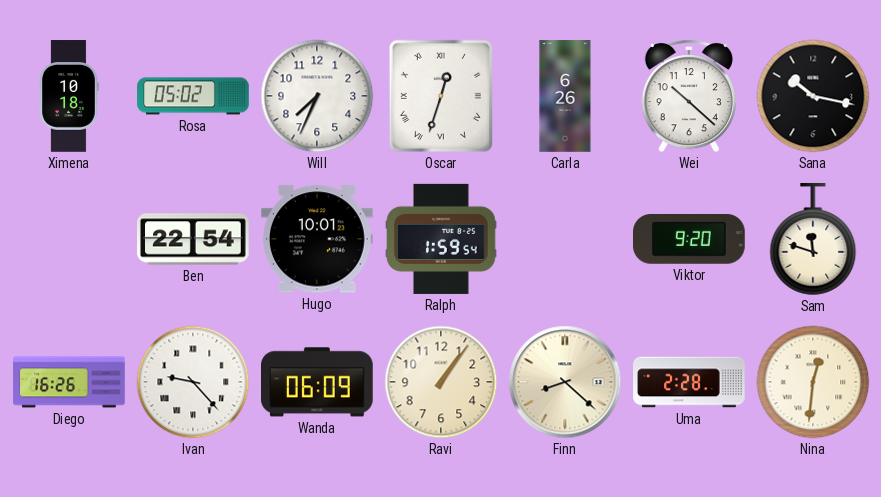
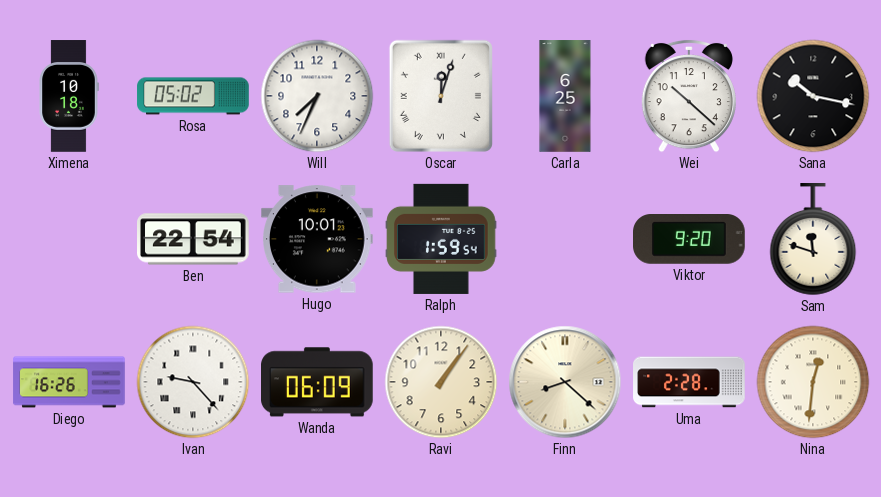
Oscar: 12:33 -> 12:03 (441, 96)
Carla: 6:26 -> 6:25 (565, 96)
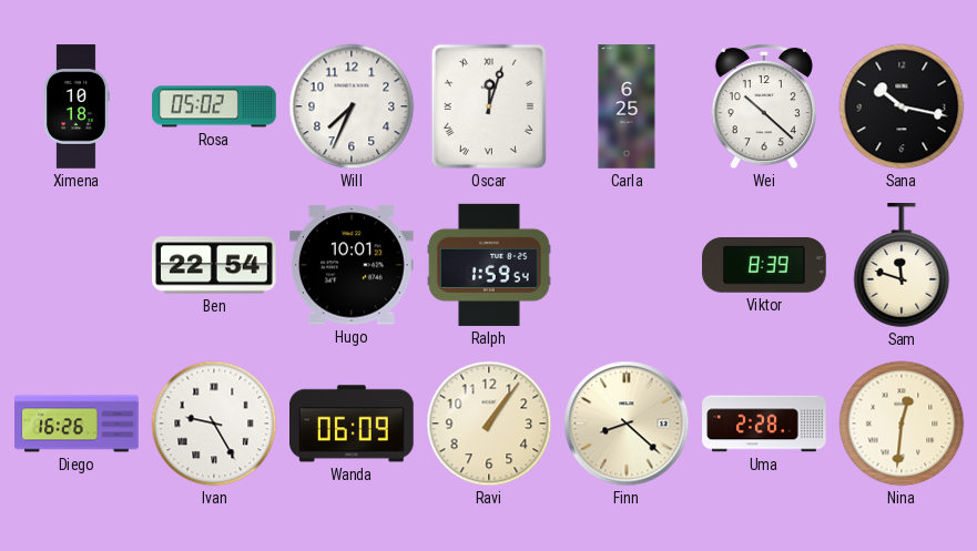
Viktor: 9:20 -> 8:39 (765, 266)
Ivan: 9:23 -> 9:25 (214, 424)
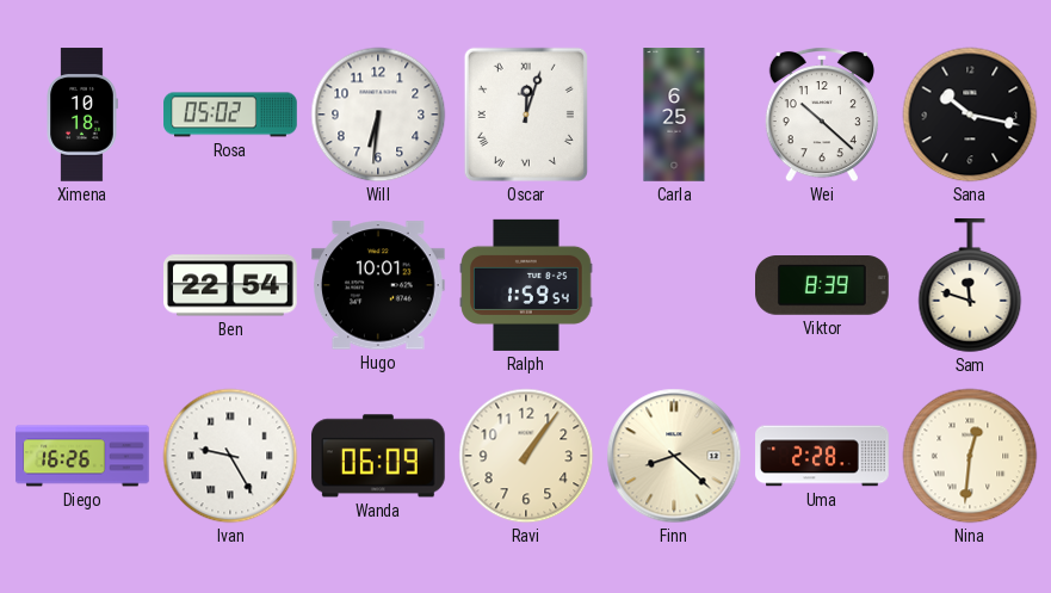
Will: 7:34 -> 6:31 (378, 115)
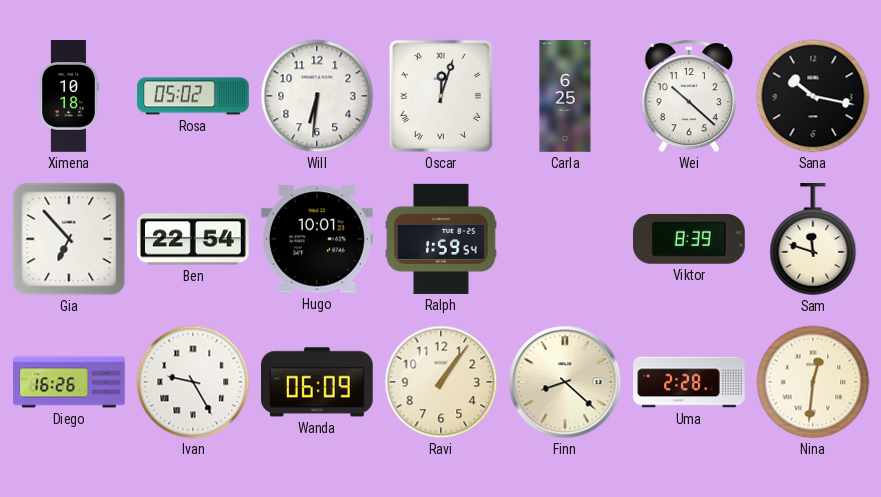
Gia: none -> 6:53 (69, 239)
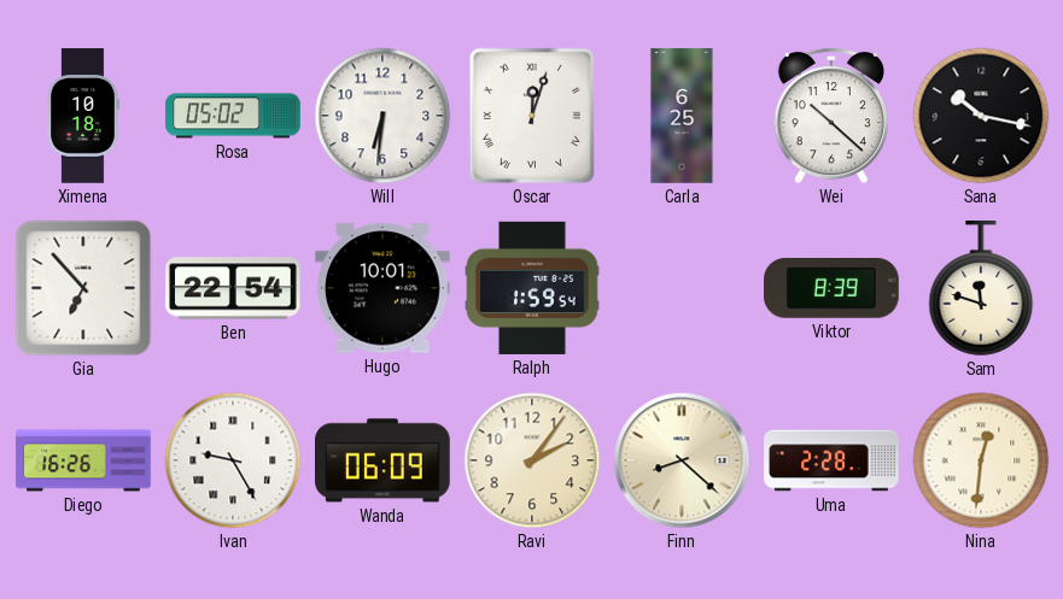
Ravi: 1:06 -> 2:06 (532, 460)
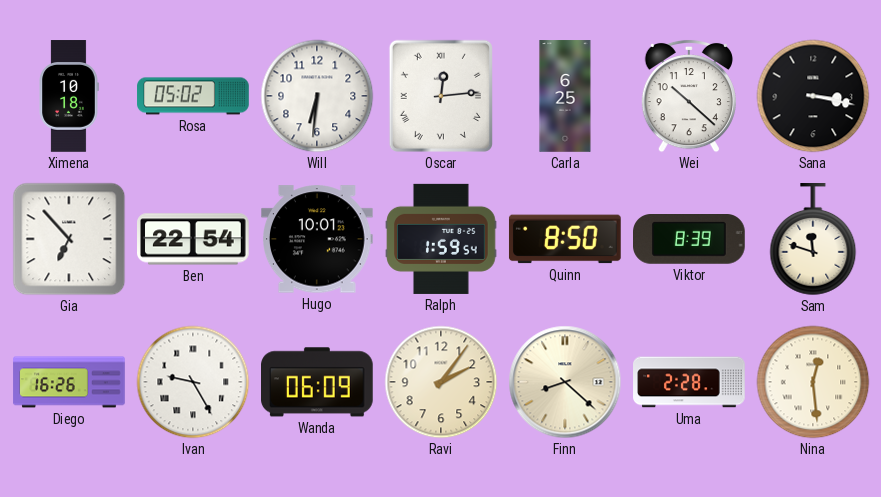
Oscar: 12:03 -> 12:14 (441, 96)
Sana: 10:17 -> 3:17 (813, 96)
Quinn: none -> 8:50 (565, 239)
Nina: 12:31 -> 12:29 (813, 382)
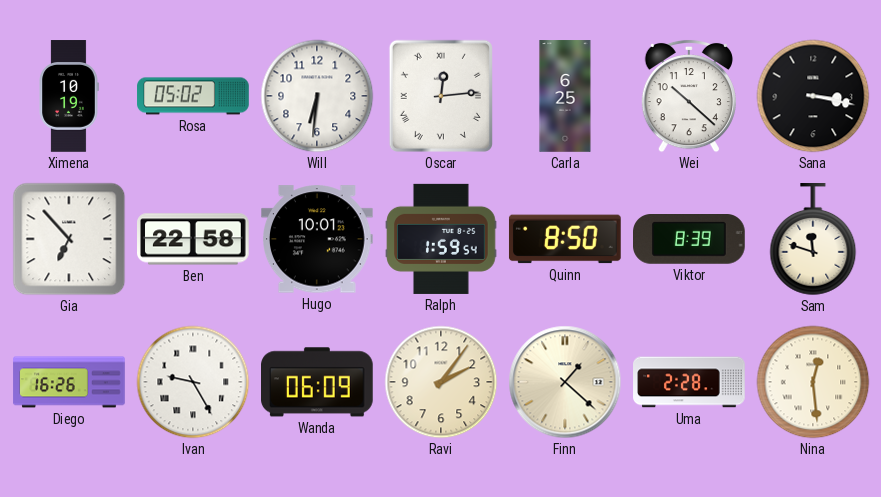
Ximena: 10:18 -> 10:19 (69, 96)
Ben: 22:54 -> 22:58 (194, 239)
Finn: 8:22 -> 1:22 (565, 382)
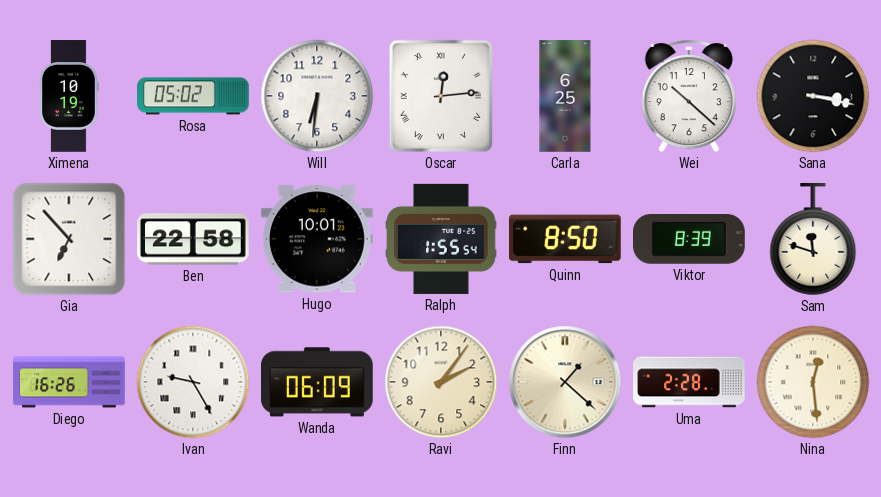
Ralph: 1:59 -> 1:55 (441, 239)
